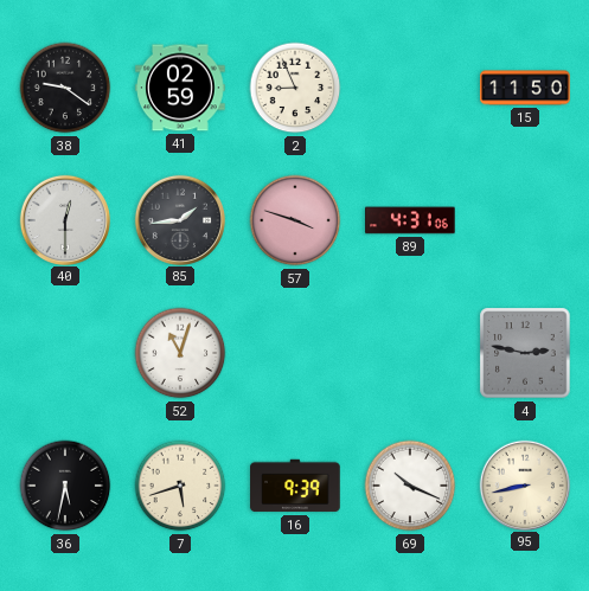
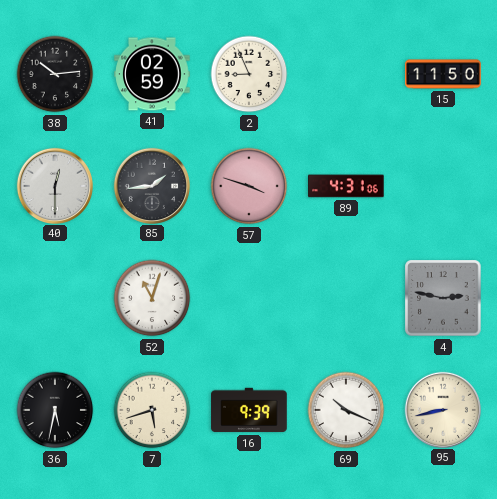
38: 9:21 -> 10:14 (55, 74)
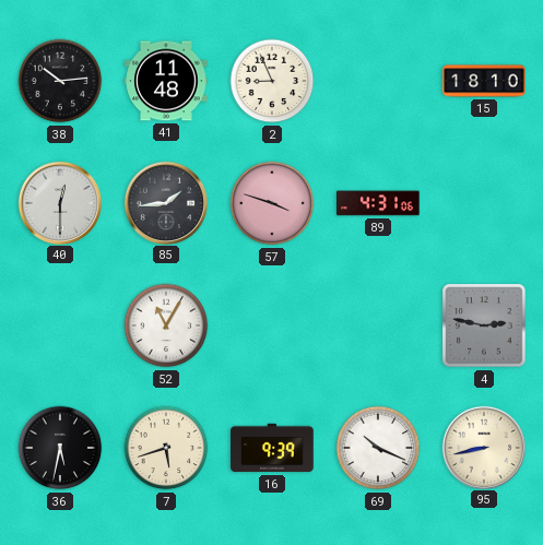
41: 02:59 -> 11:48 (166, 81)
15: 11:50 -> 18:10 (484, 81)
52: 11:03 -> 11:05 (166, 325)
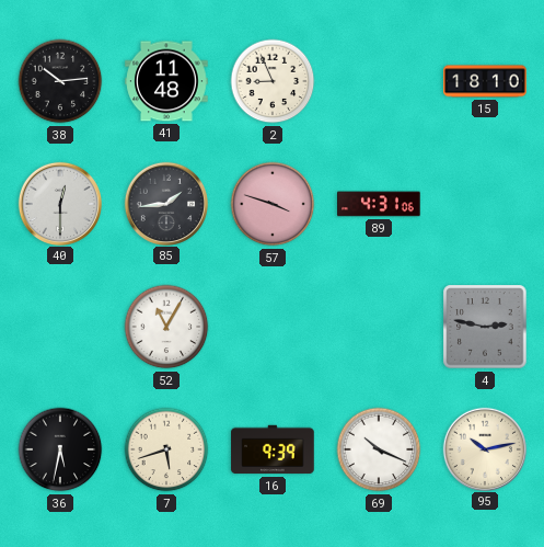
95: 8:43 -> 10:13 (484, 448)
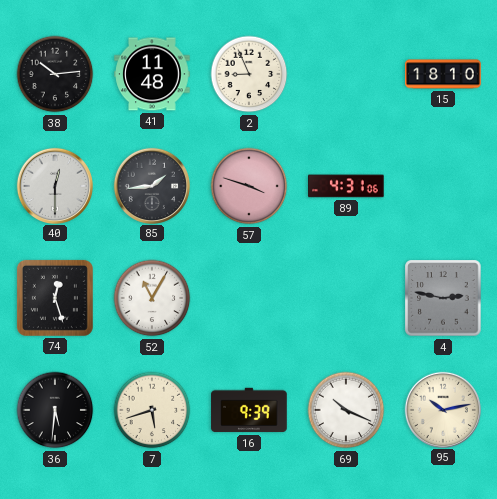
74: none -> 12:27 (55, 298)
36: 5:32 -> 5:31 (55, 410)
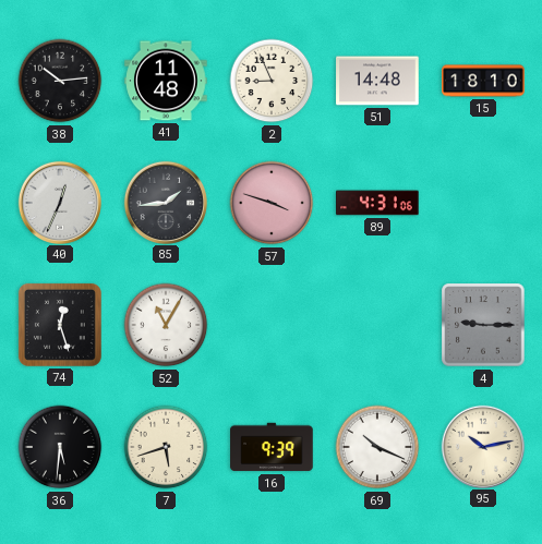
51: none -> 14:48 (377, 81)
40: 12:30 -> 12:34 (59, 202)
4: 2:47 -> 9:15 (483, 325)
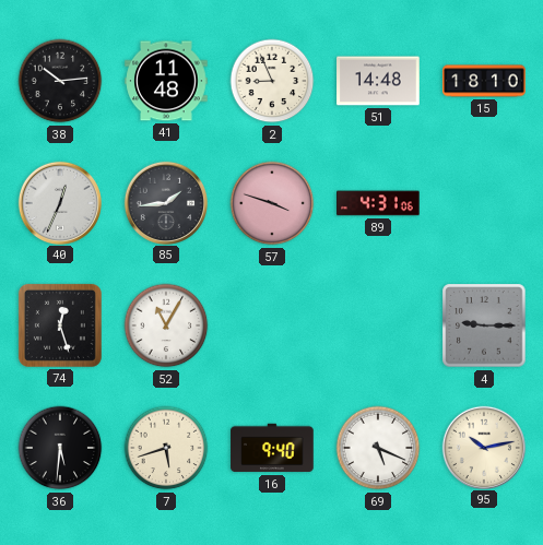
16: 9:39 -> 9:40 (272, 448)
69: 10:19 -> 5:19 (378, 448)
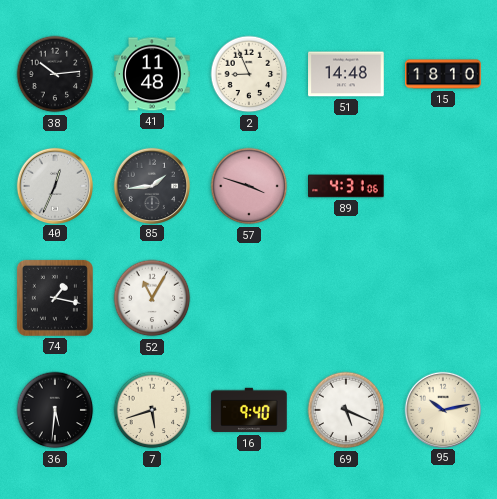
74: 12:27 -> 1:17 (55, 298)
4: 9:15 -> none (484, 325)
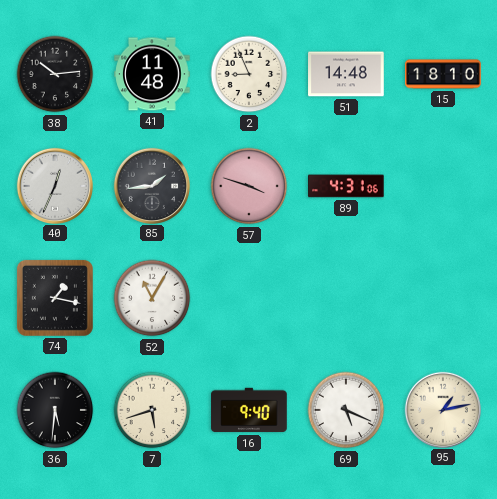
95: 10:13 -> 1:13 (442, 409)
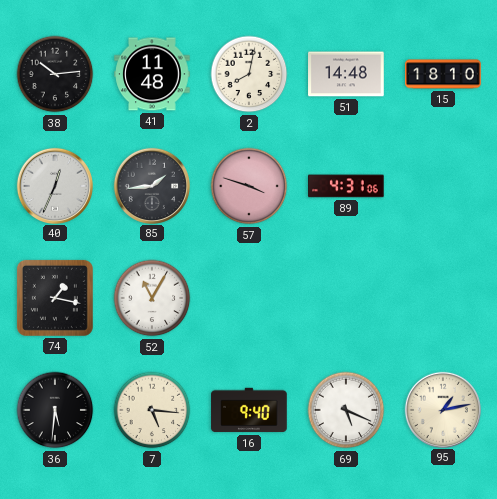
2: 8:56 -> 8:02 (249, 74)
7: 5:42 -> 5:16 (152, 410)
